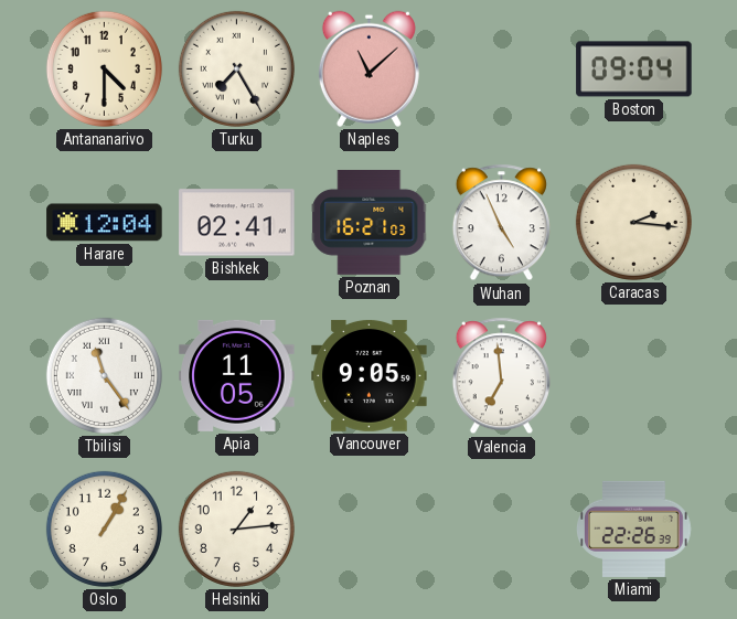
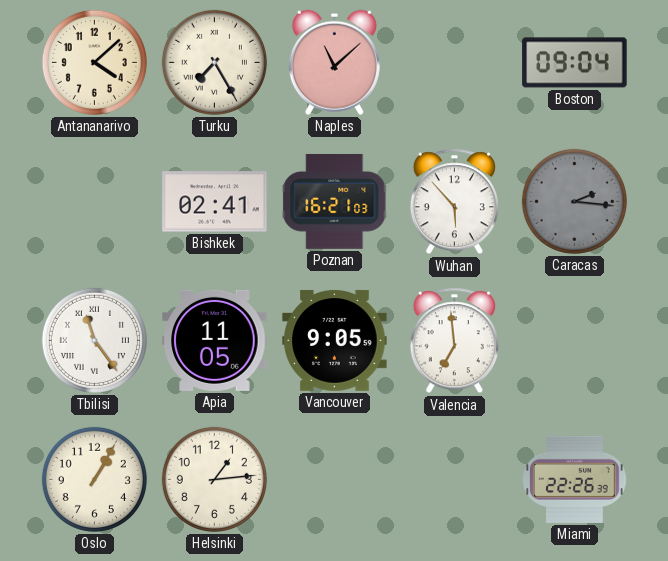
Antananarivo: 4:30 -> 4:08 (94, 62)
Harare: 12:04 -> none (105, 223)
Wuhan: 4:56 -> 5:53 (454, 202)
Caracas dial: cream -> grey (574, 201)
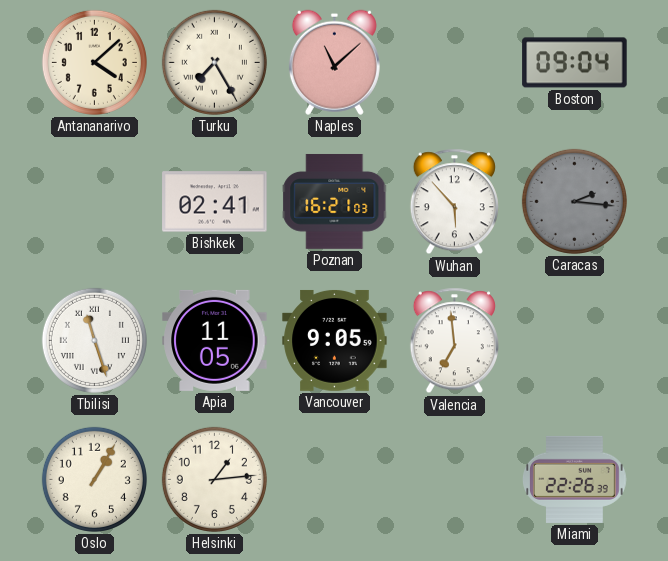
Tbilisi: 11:24 -> 11:27 (94, 340)
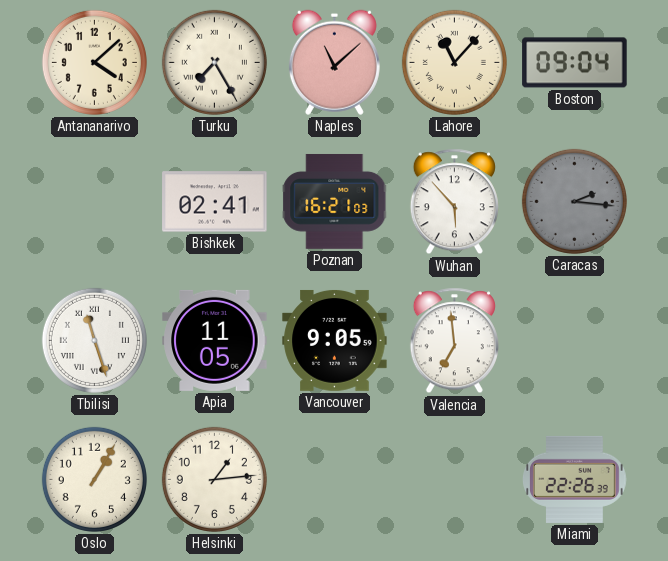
Lahore: none -> 11:07 (454, 62)
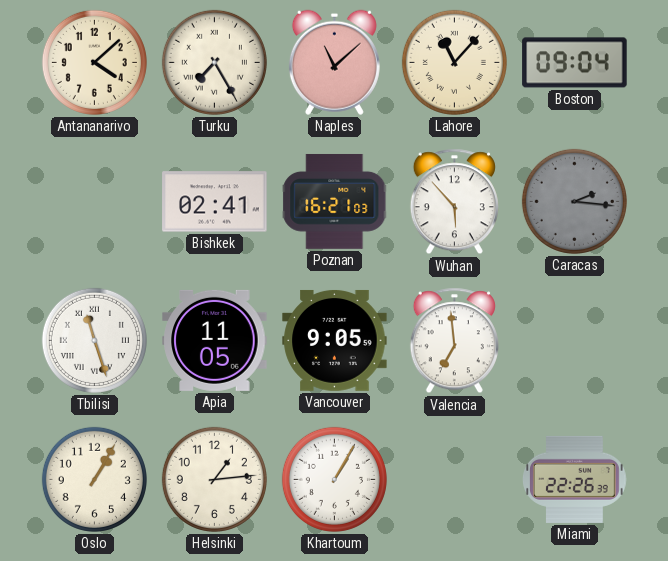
Khartoum: none -> 1:05 (334, 479)
